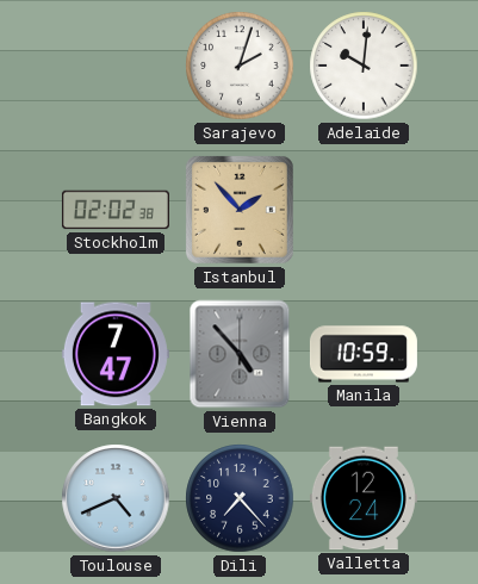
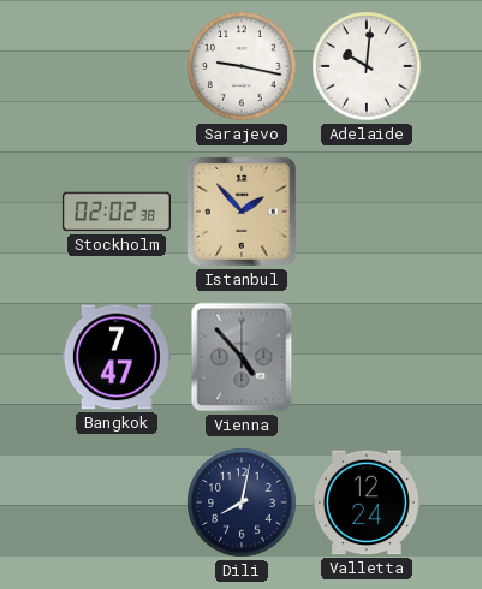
Sarajevo: 2:03 -> 9:17 (242, 66)
Manila: 10:59 -> none (364, 354)
Toulouse: 4:41 -> none (116, 498)
Dili: 7:23 -> 8:02 (242, 502)
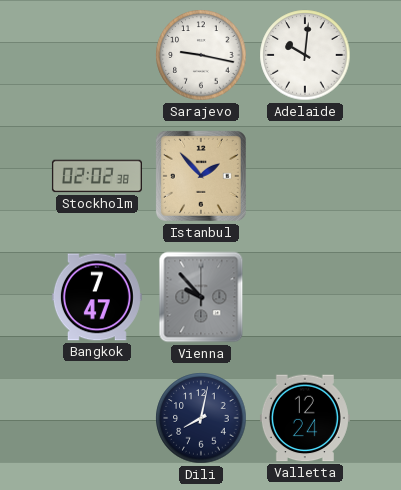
Vienna: 4:53 -> 9:53 (201, 297)
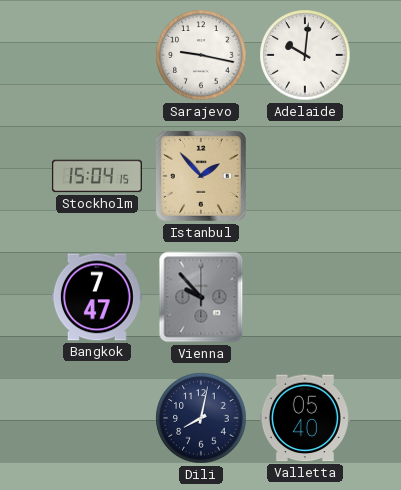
Stockholm: 02:02 -> 15:04 (97, 176)
Valletta: 12:24 -> 05:40 (305, 418)
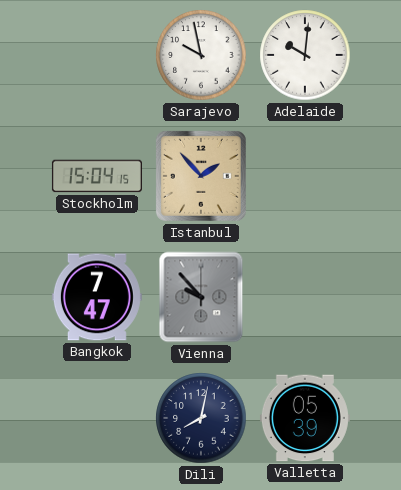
Sarajevo: 9:17 -> 9:58 (201, 55)
Valletta: 05:40 -> 05:39 (305, 418)
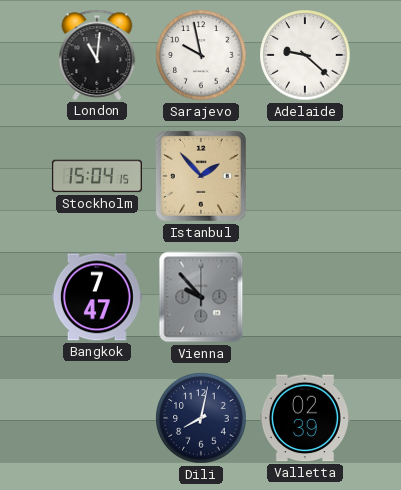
London: none -> 11:01 (97, 55)
Adelaide: 10:01 -> 9:22 (305, 55)
Valletta: 05:39 -> 02:39 (305, 418)
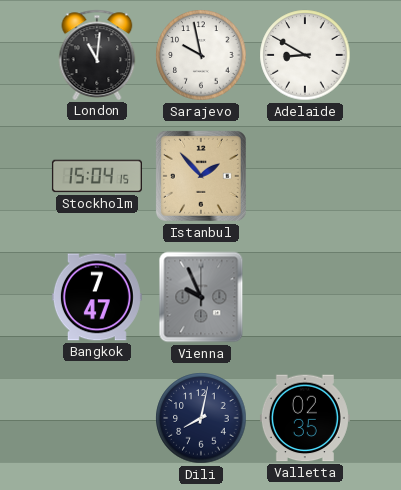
Adelaide: 9:22 -> 8:50 (305, 55)
Vienna: 9:53 -> 9:56 (201, 297)
Valletta: 02:39 -> 02:35 (305, 418)
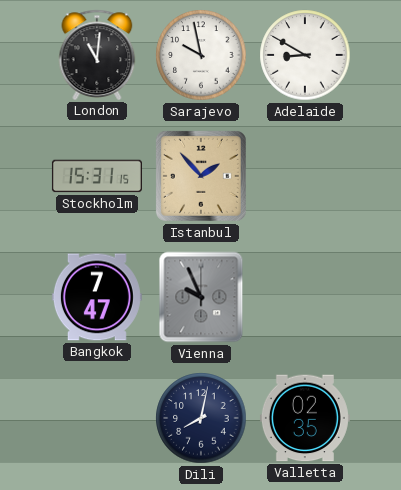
Stockholm: 15:04 -> 15:31 (97, 176)
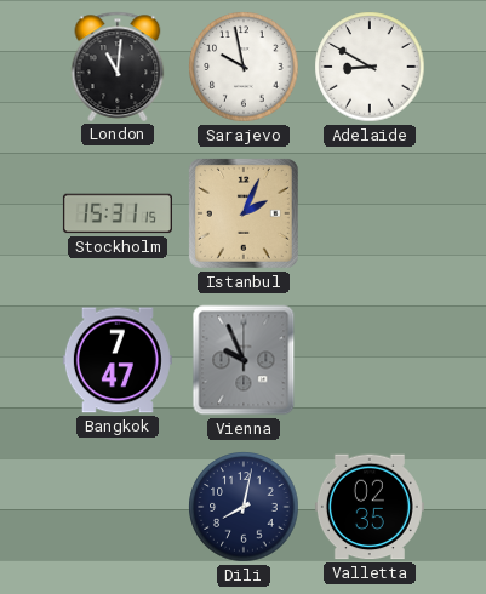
Istanbul: 1:53 -> 2:04 (244, 213)
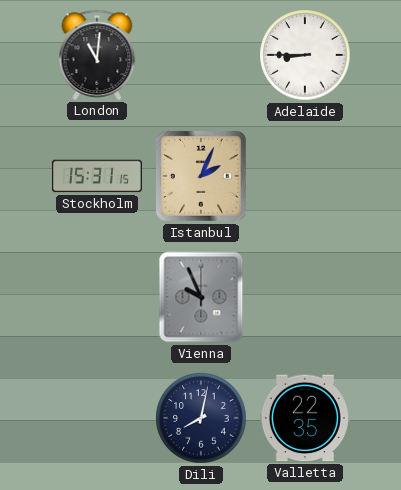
Sarajevo: 9:58 -> none (244, 67)
Adelaide: 8:50 -> 8:45 (305, 55)
Bangkok: 7:47 -> none (118, 360)
Valletta: 02:35 -> 22:35 (305, 418)
